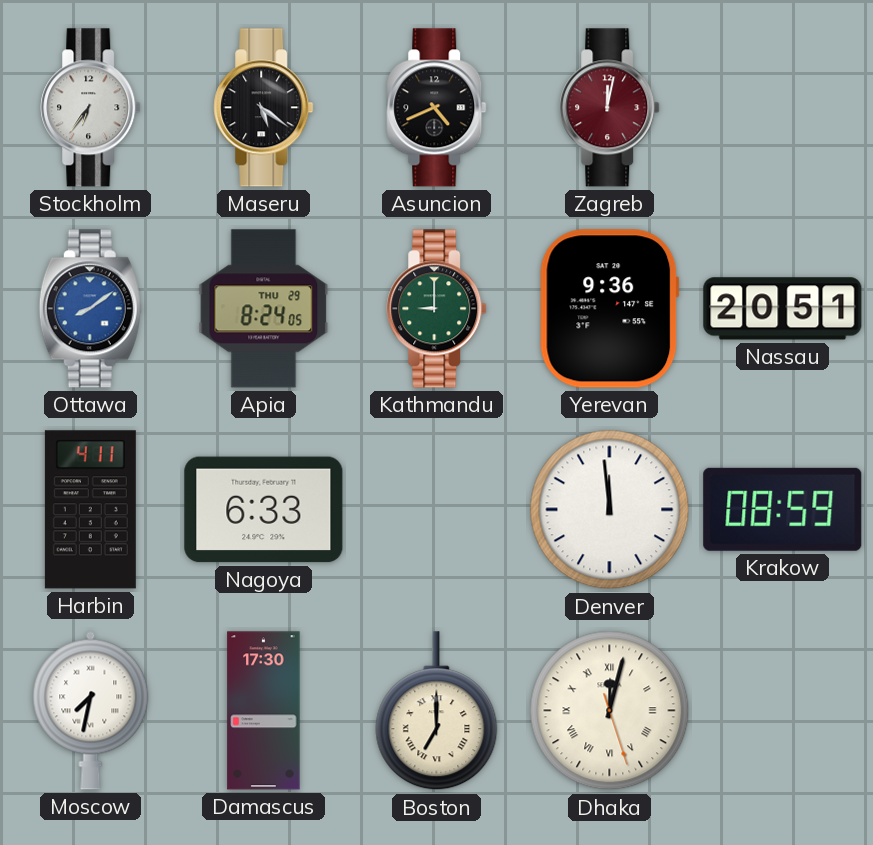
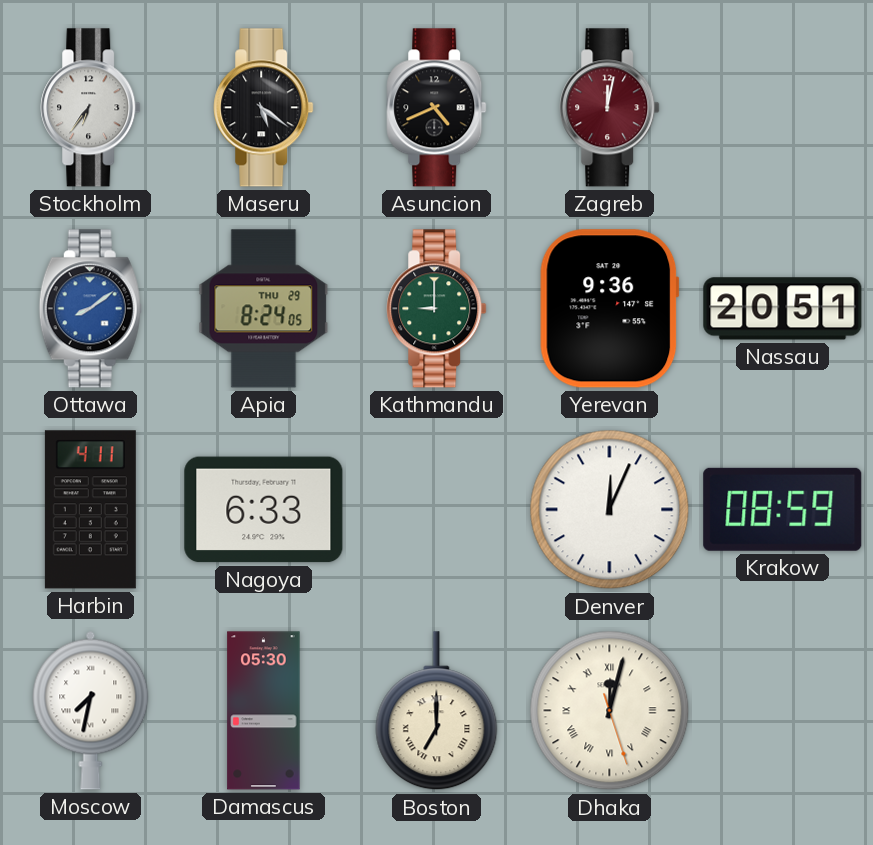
Denver: 11:59 -> 12:04 (610, 510)
Damascus: 17:30 -> 05:30 (264, 711)
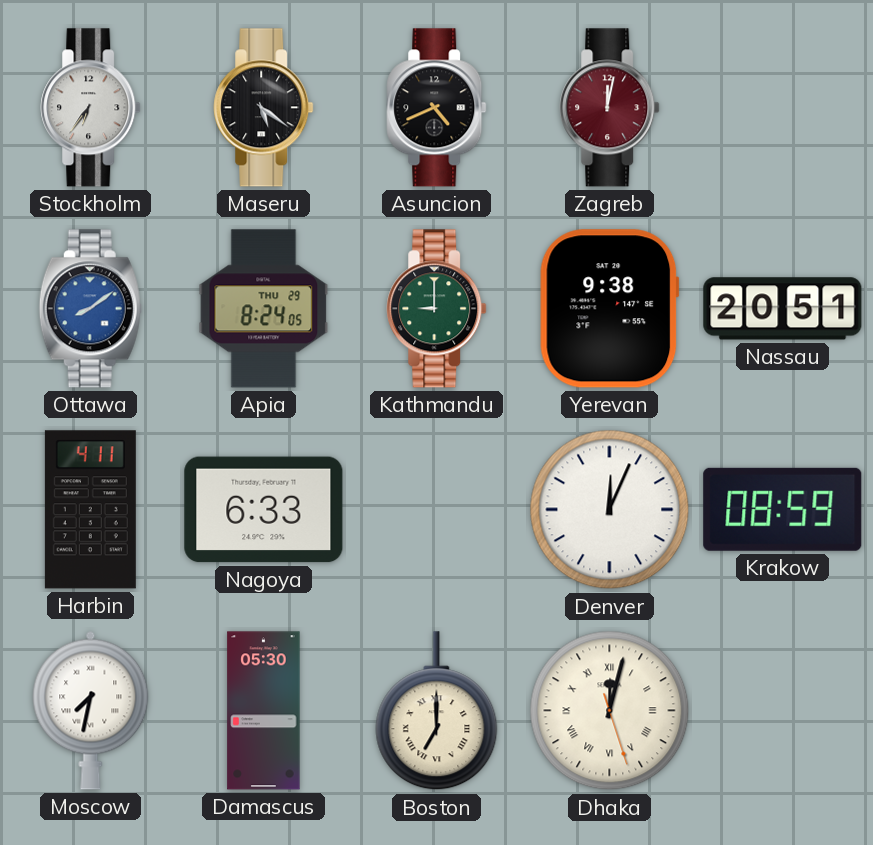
Yerevan: 9:36 -> 9:38 (610, 309)
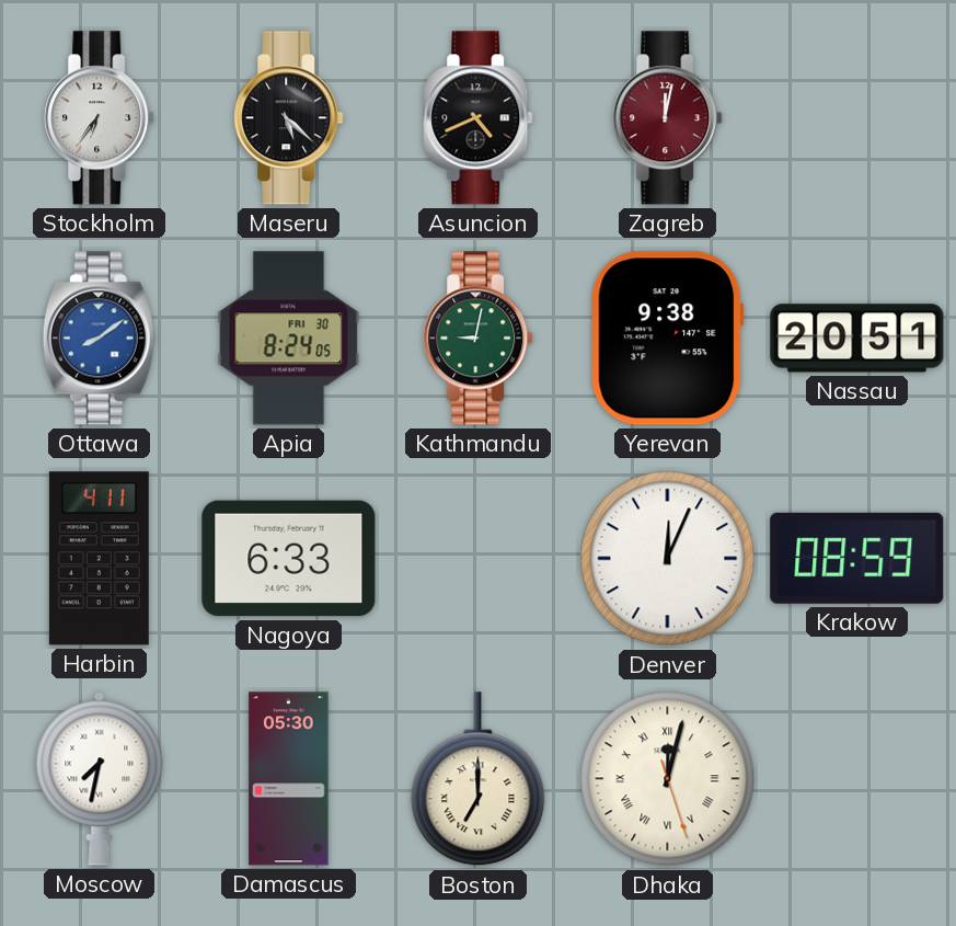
Maseru: 5:21 -> 5:22 (289, 118)
Apia date: THU 29 -> FRI 30 (289, 339)
Kathmandu: 9:00 -> 9:02 (479, 339)
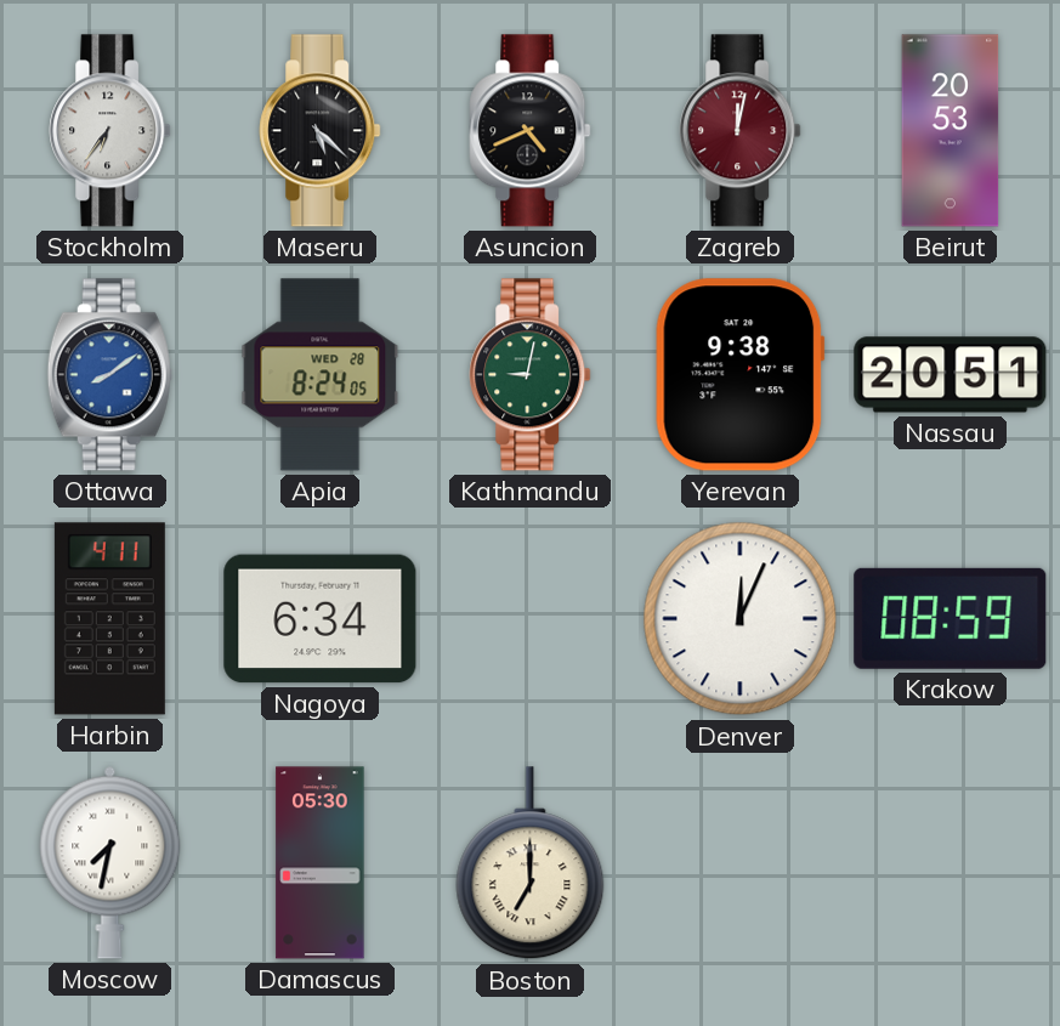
Beirut: none -> 20:53 (951, 131)
Apia date: FRI 30 -> WED 28 (321, 375)
Nagoya: 6:33 -> 6:34 (321, 619)
Dhaka: 12:02 -> none (668, 779)
